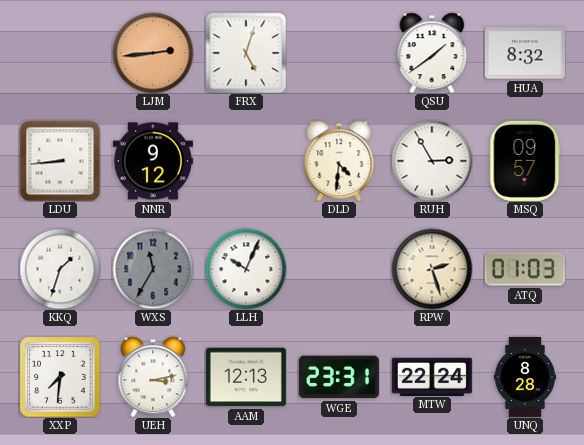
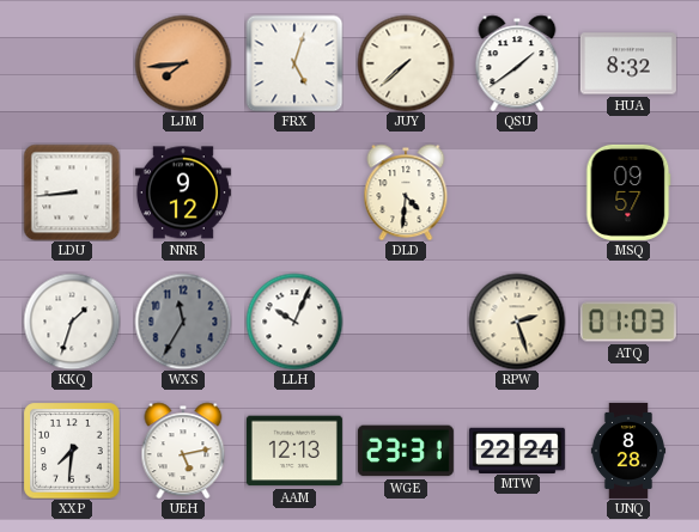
LJM: 2:44 -> 7:44 (183, 63)
JUY: none -> 7:38 (406, 63)
RUH: 2:55 -> none (432, 161)
UEH: 3:13 -> 5:13 (183, 451)
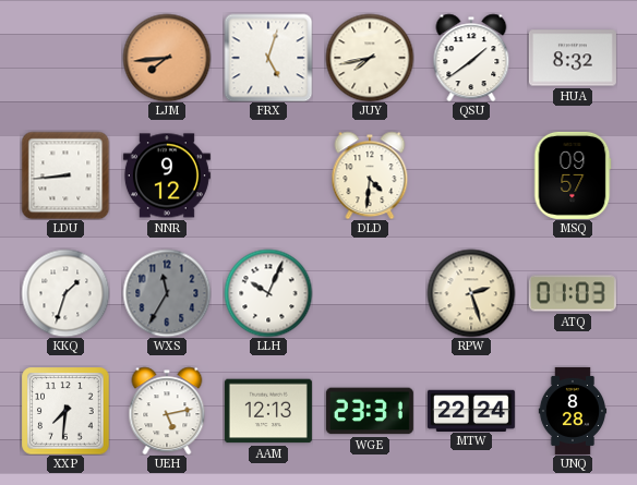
JUY: 7:38 -> 7:43 (370, 58)
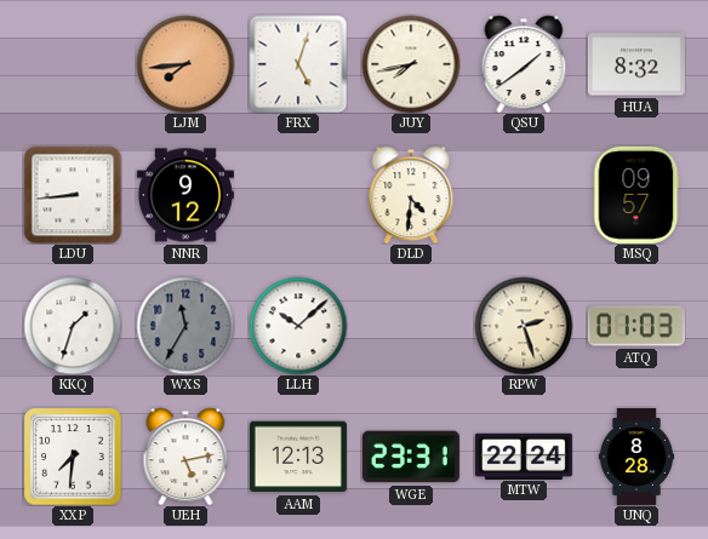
LLH: 10:04 -> 10:08 (298, 326)
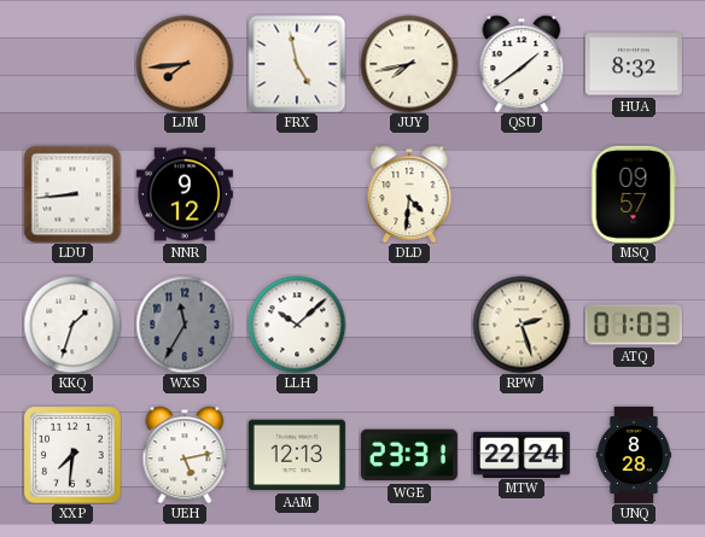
FRX: 5:03 -> 4:58 (297, 64)
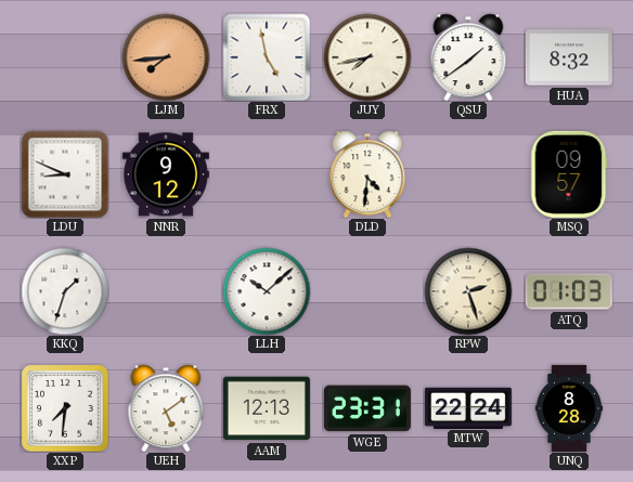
LDU: 8:44 -> 8:49 (65, 174)
WXS: 11:35 -> none (185, 325)
UEH: 5:13 -> 5:09 (166, 408)
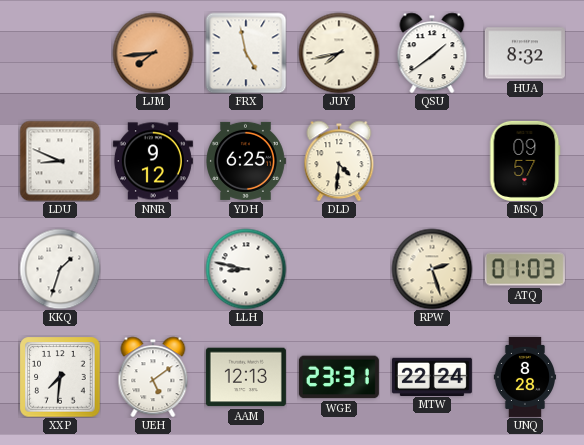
YDH: none -> 6:25 (246, 161)
LLH: 10:08 -> 8:47 (246, 269)
